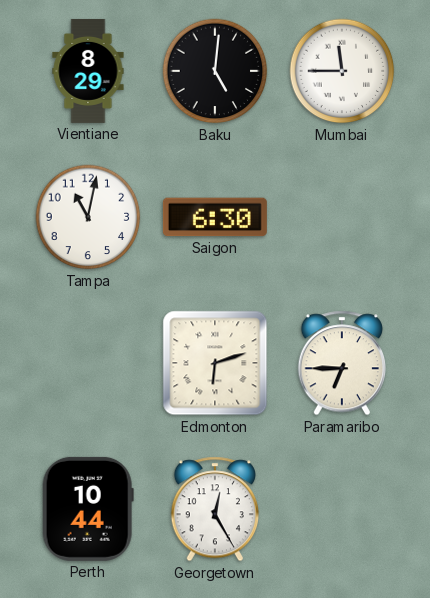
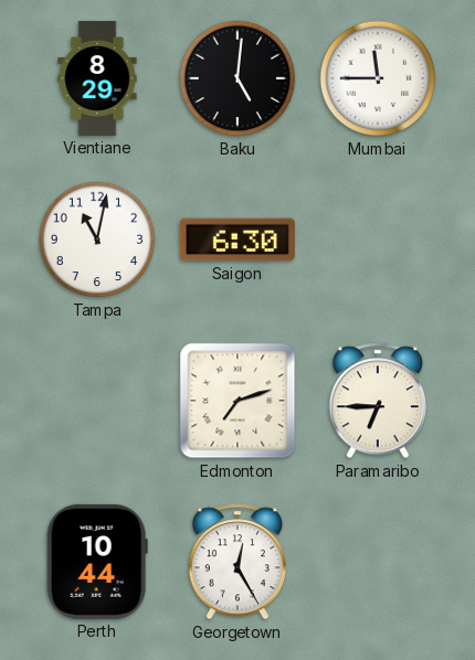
Edmonton: 6:12 -> 7:12 (237, 401)
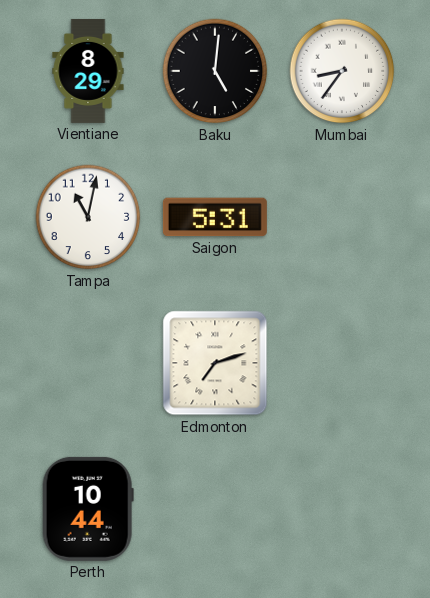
Mumbai: 11:45 -> 8:36 (342, 71)
Saigon: 6:30 -> 5:31 (215, 217)
Paramaribo: 6:45 -> none (377, 401)
Georgetown: 12:25 -> none (236, 562)
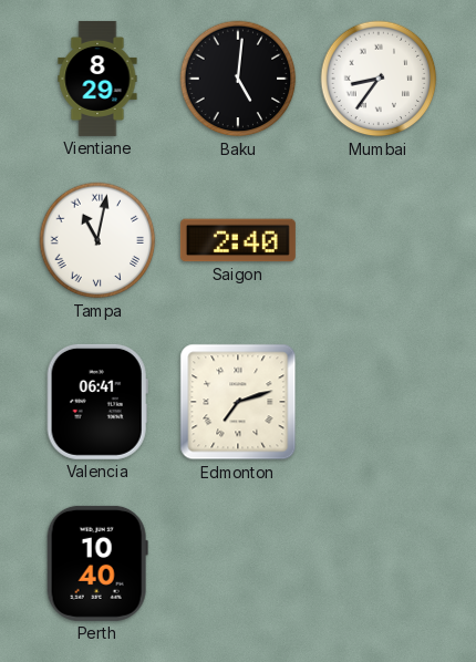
Tampa numerals: Arabic -> Roman (97, 240)
Saigon: 5:31 -> 2:40 (238, 240)
Valencia: none -> 06:41 (97, 402)
Perth: 10:44 -> 10:40 (97, 563)
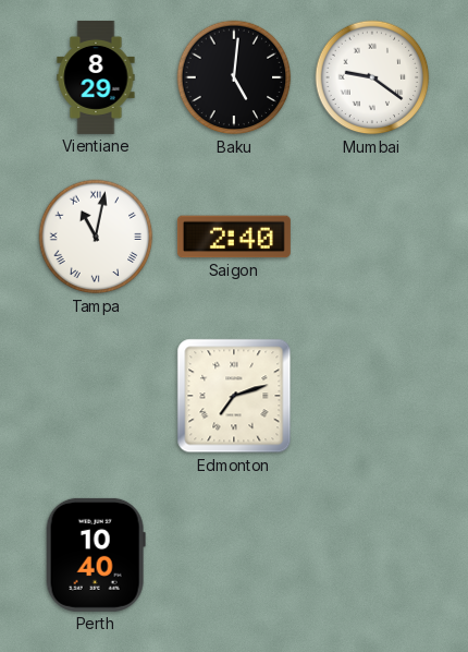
Mumbai: 8:36 -> 9:21 (372, 77)
Valencia: 06:41 -> none (97, 402)
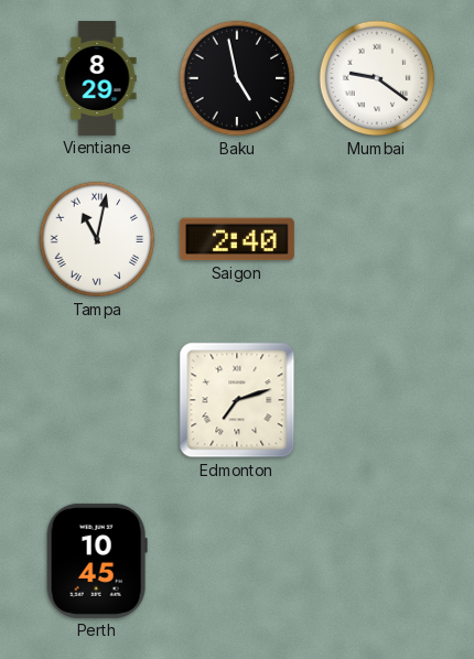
Baku: 5:01 -> 4:58 (237, 78)
Perth: 10:40 -> 10:45 (97, 561)
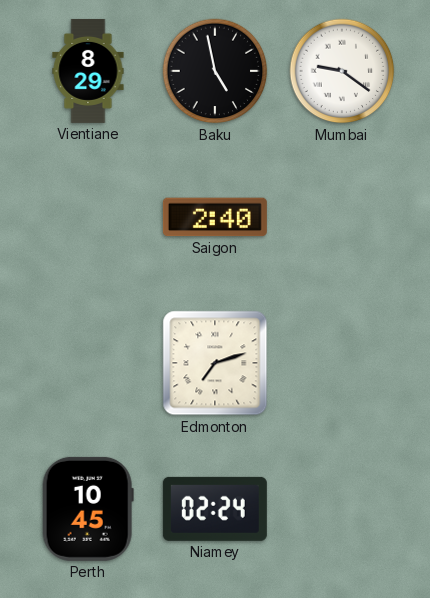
Tampa: 11:02 -> none (97, 239)
Niamey: none -> 02:24 (215, 509)
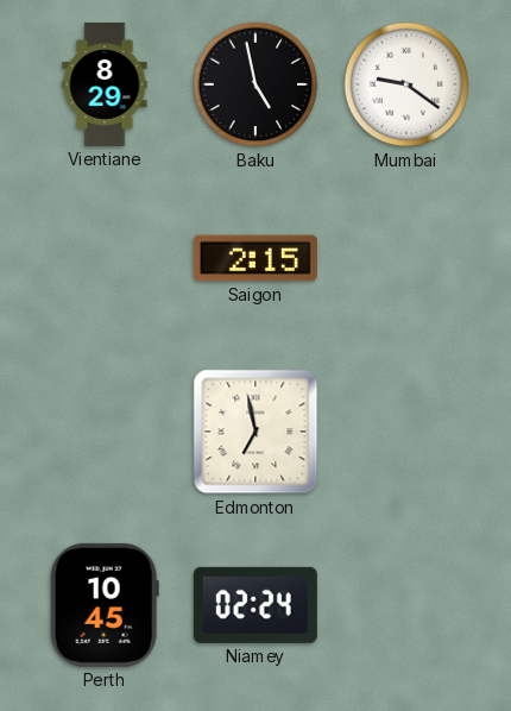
Saigon: 2:40 -> 2:15 (255, 258)
Edmonton: 7:12 -> 6:58 (255, 432)
